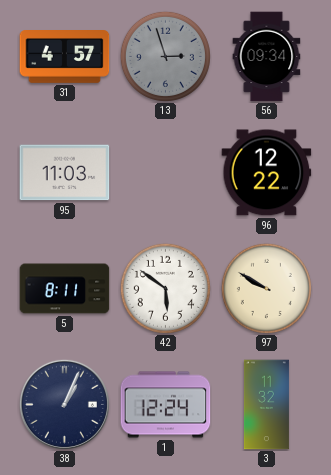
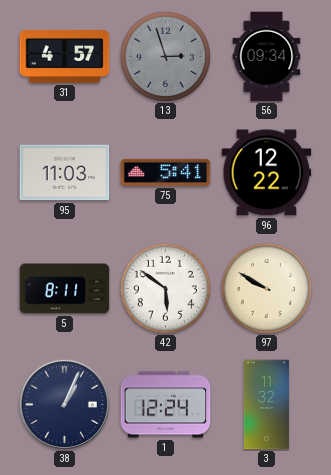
75: none -> 5:41 (166, 172)
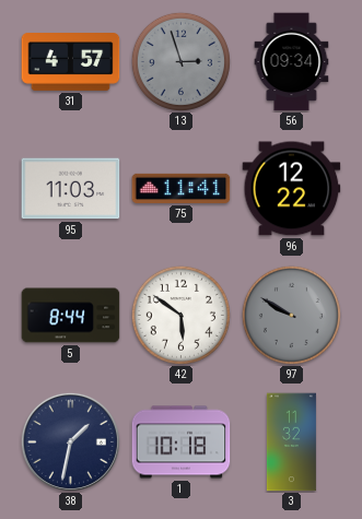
75: 5:41 -> 11:41 (182, 188)
5: 8:11 -> 8:44 (71, 316)
97 dial: cream -> grey (291, 315)
38: 1:04 -> 1:32 (70, 441)
1: 12:24 -> 10:18 (182, 443)
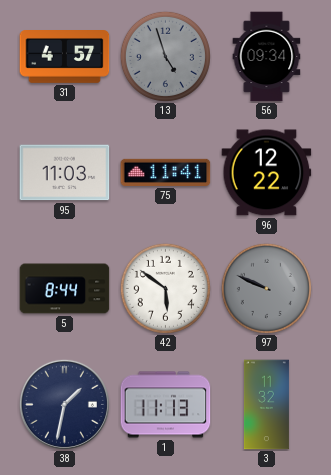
13: 2:57 -> 4:57 (165, 56)
97: 9:50 -> 9:49 (266, 288)
1: 10:18 -> 11:13 (166, 405)
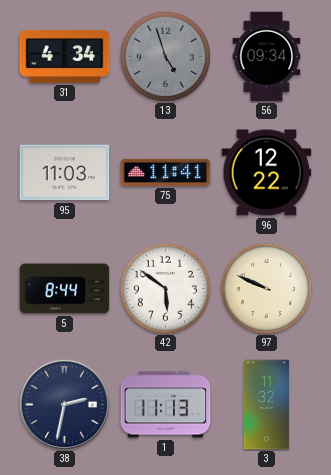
31: 4:57 -> 4:34 (65, 57)
97 dial: grey -> cream (266, 288)
38: 1:32 -> 2:32 (64, 404)
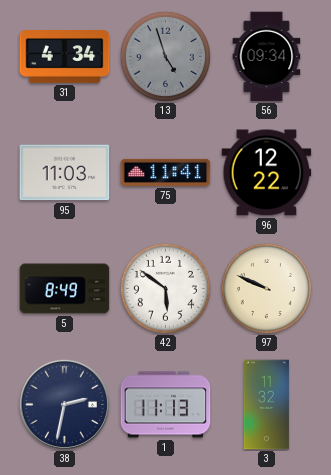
5: 8:44 -> 8:49 (65, 289)
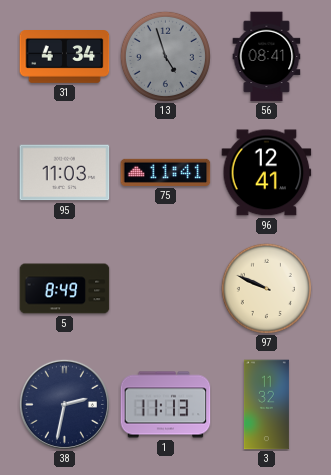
56: 09:34 -> 08:41 (267, 57)
96: 12:22 -> 12:41 (267, 173)
42: 5:51 -> none (165, 288)
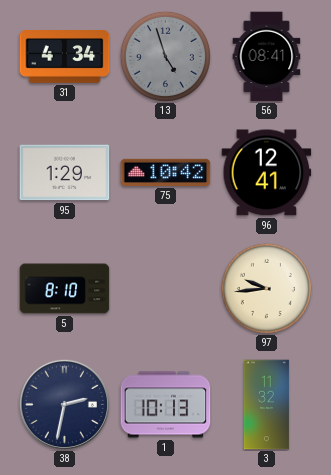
95: 11:03 -> 1:29 (65, 173)
75: 11:41 -> 10:42 (166, 172)
5: 8:49 -> 8:10 (65, 289)
97: 9:49 -> 9:44 (266, 288)
1: 11:13 -> 10:13 (166, 405)
